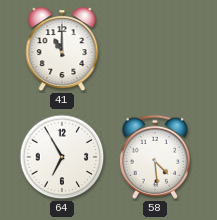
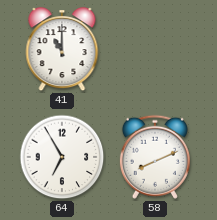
58: 4:29 -> 8:11 (155, 157)
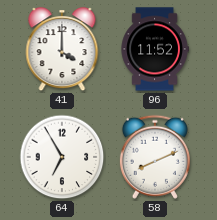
41: 11:00 -> 4:00 (62, 50)
96: none -> 11:52 (155, 49)
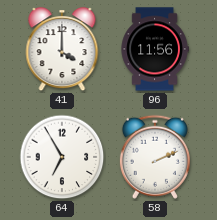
96: 11:52 -> 11:56 (155, 49)
58: 8:11 -> 2:11 (155, 157)
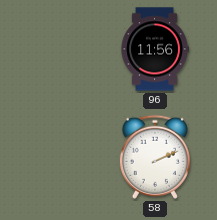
41: 4:00 -> none (62, 50)
64: 6:55 -> none (62, 157)
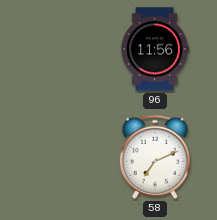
58: 2:11 -> 7:11 (155, 157)
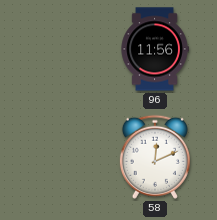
58: 7:11 -> 12:11 (155, 157)
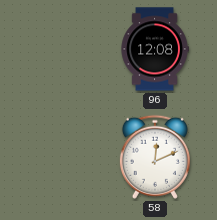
96: 11:56 -> 12:08 (155, 49)
